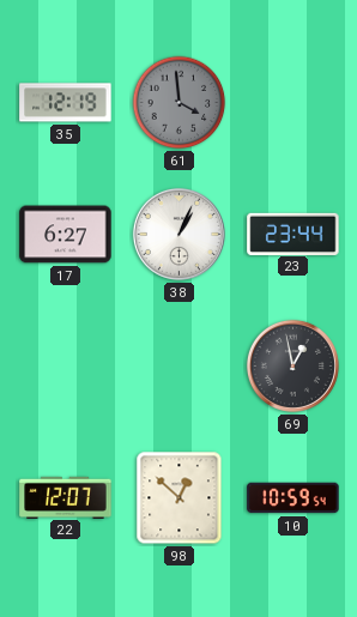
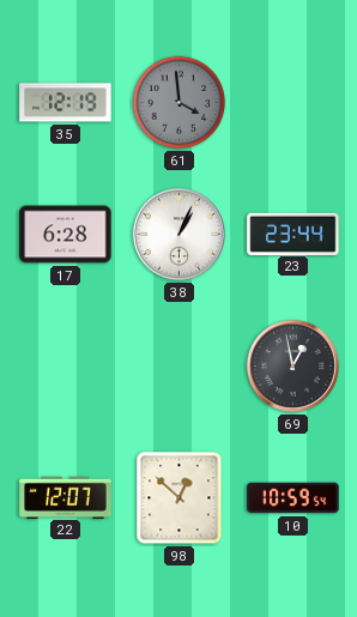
17: 6:27 -> 6:28 (66, 235)
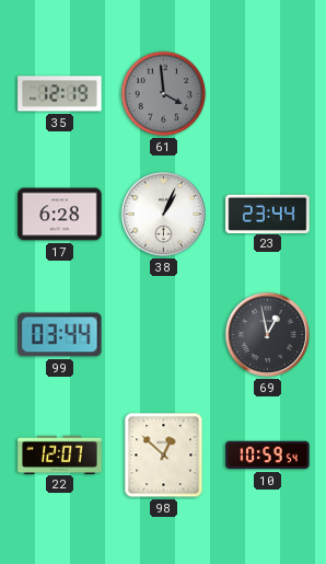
99: none -> 03:44 (60, 335)
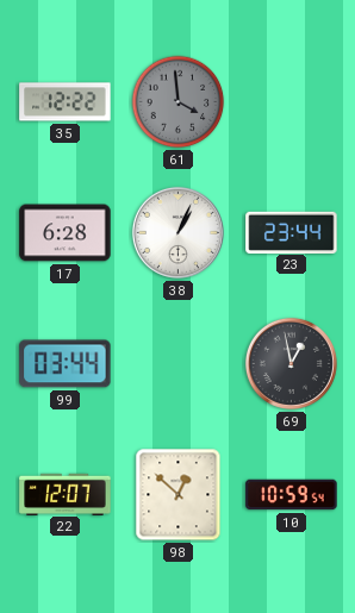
35: 12:19 -> 12:22 (66, 102)
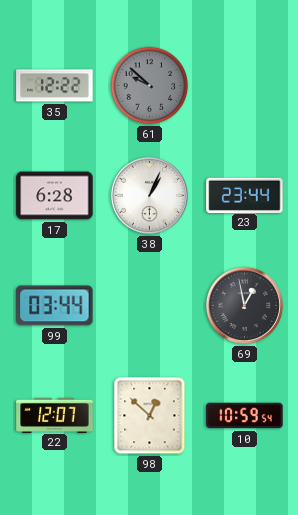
61: 3:59 -> 9:52 (150, 86)
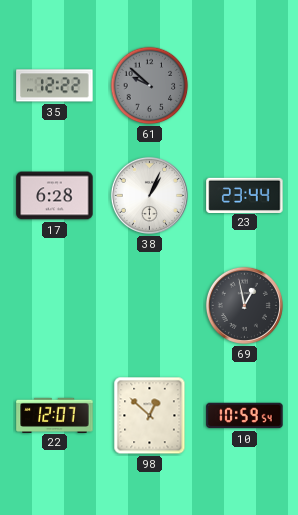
99: 03:44 -> none (55, 306)
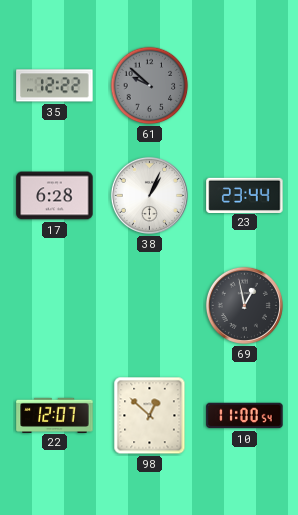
10: 10:59 -> 11:00 (245, 416)
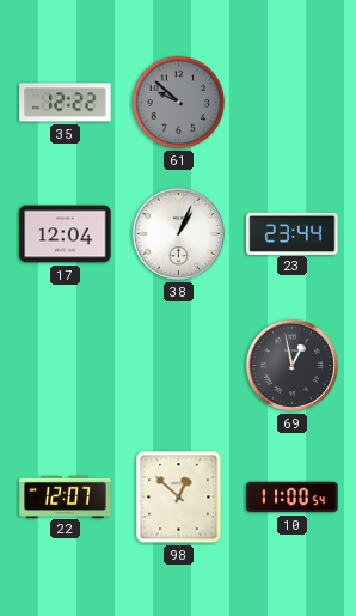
17: 6:28 -> 12:04 (66, 234)
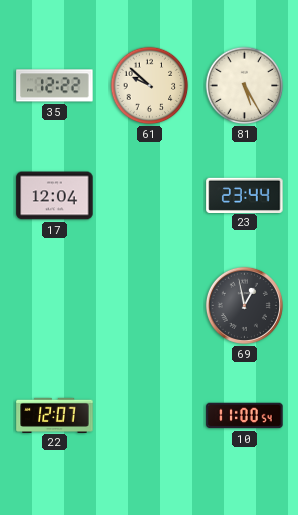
61 dial: grey -> cream (150, 86)
81: none -> 5:25 (245, 86)
38: 1:04 -> none (178, 233)
98: 12:52 -> none (179, 498)
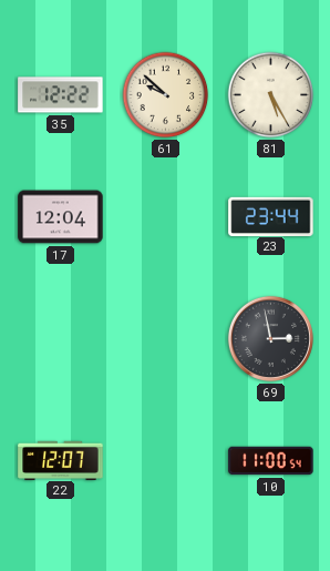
69: 12:58 -> 2:58 (270, 338)
